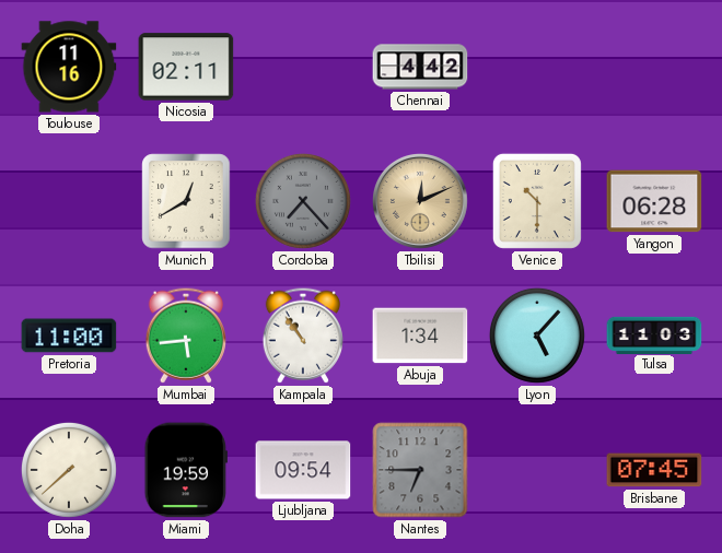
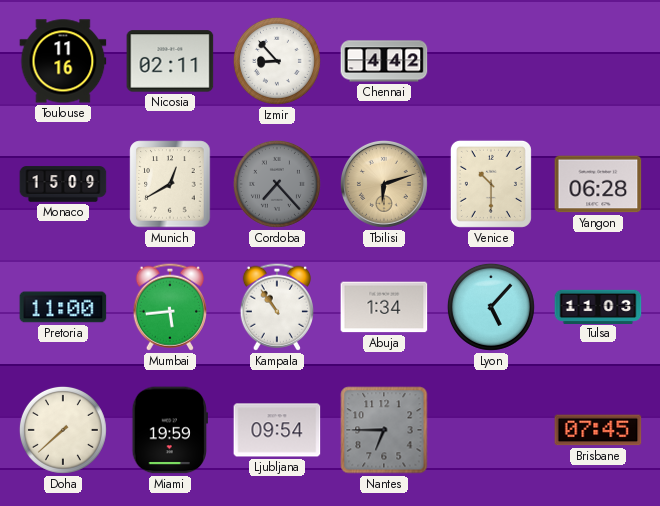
Izmir: none -> 8:53 (277, 61)
Monaco: none -> 15:09 (63, 184)
Tbilisi: 12:11 -> 6:12 (384, 184)
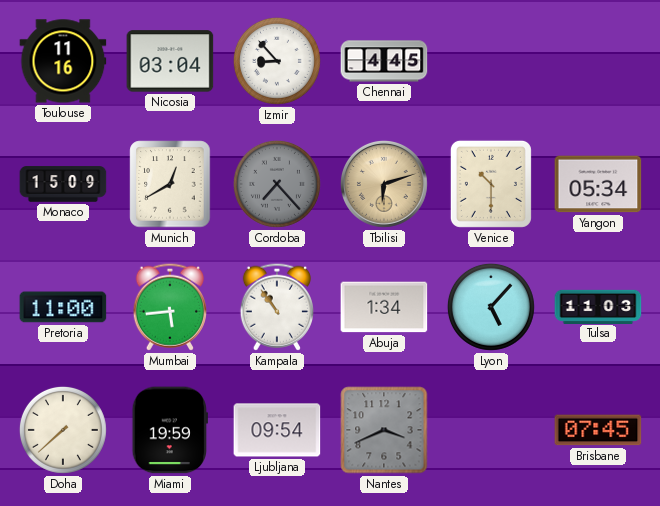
Nicosia: 02:11 -> 03:04 (170, 61)
Chennai: 4:42 -> 4:45 (384, 61)
Yangon: 06:28 -> 05:34 (598, 184)
Nantes: 6:45 -> 3:41 (384, 430)
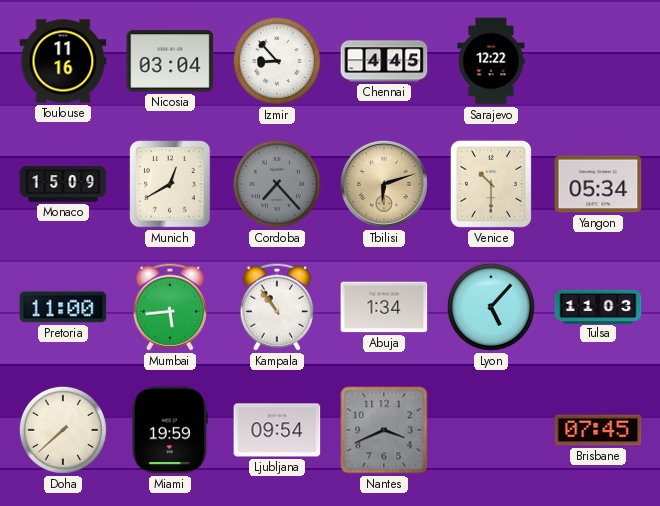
Sarajevo: none -> 12:22 (491, 61)
